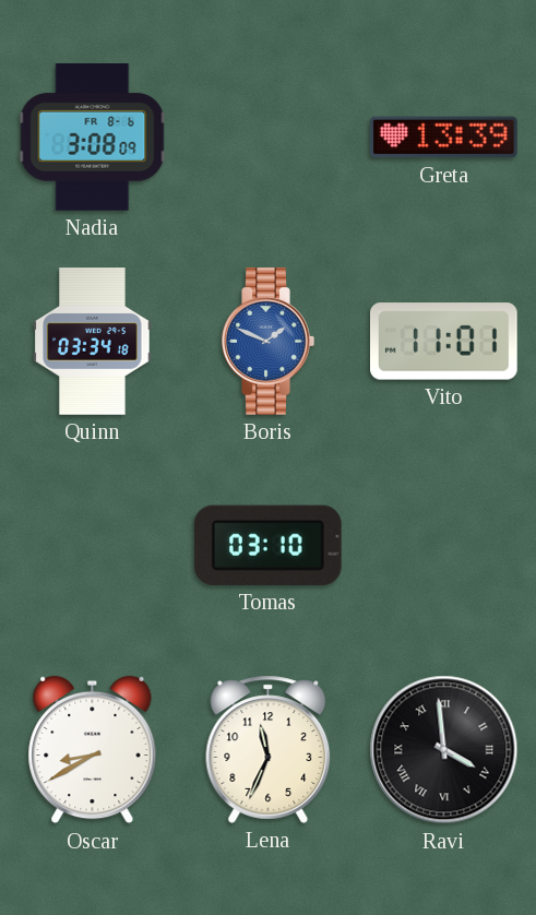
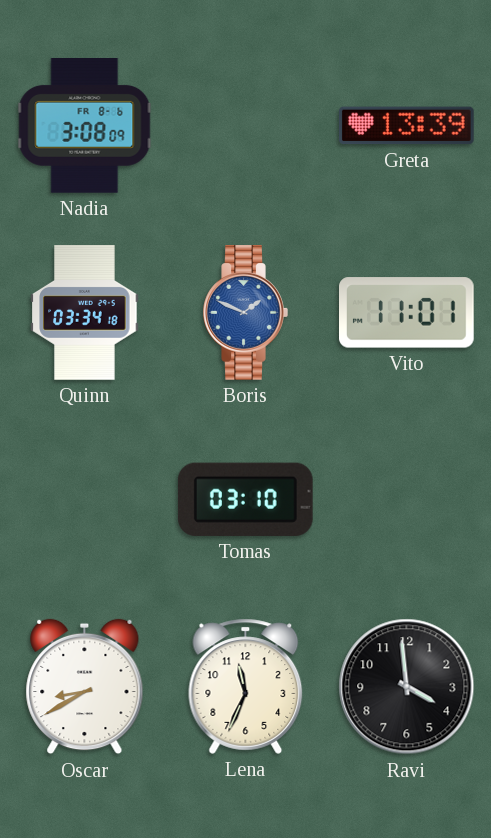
Ravi numerals: Roman -> Arabic (407, 687)
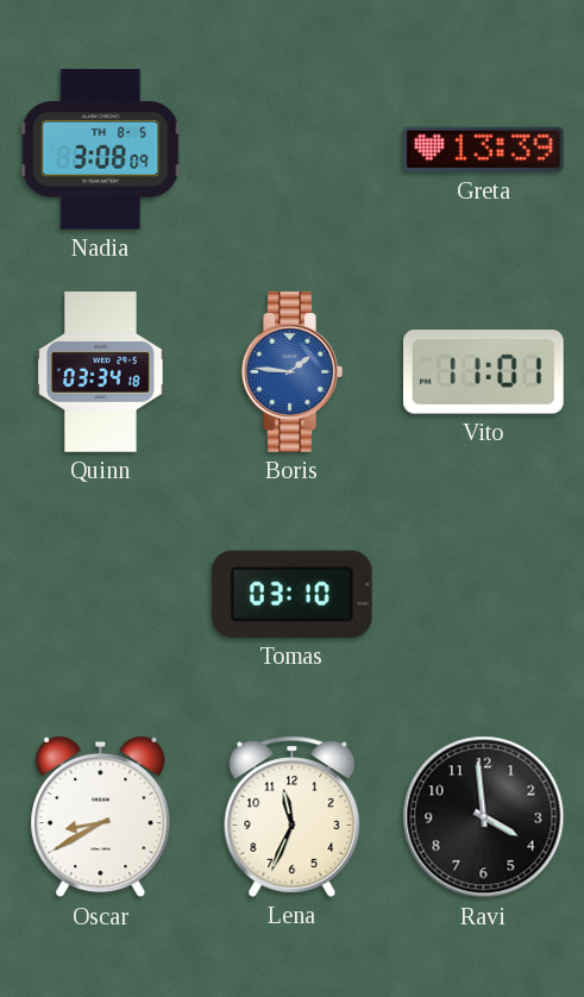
Nadia date: FR 8-6 -> TH 8-5 (101, 150)
Boris: 1:49 -> 1:46 (291, 372)
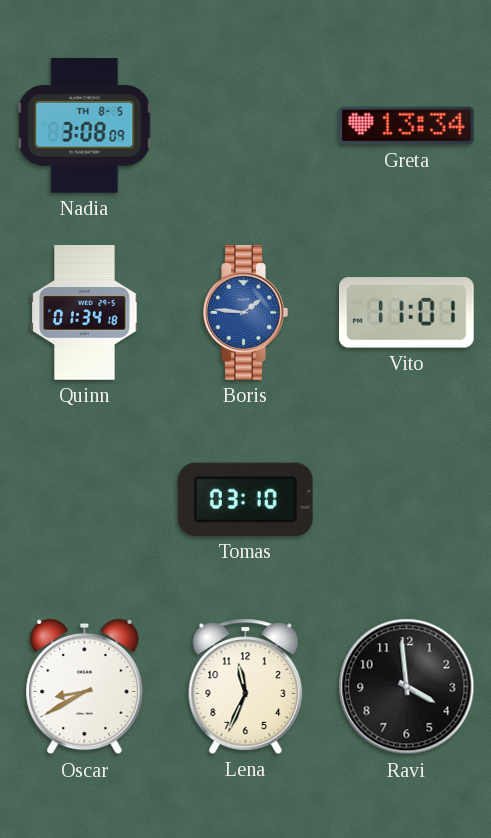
Greta: 13:39 -> 13:34 (407, 126)
Quinn: 03:34 -> 01:34 (85, 313)
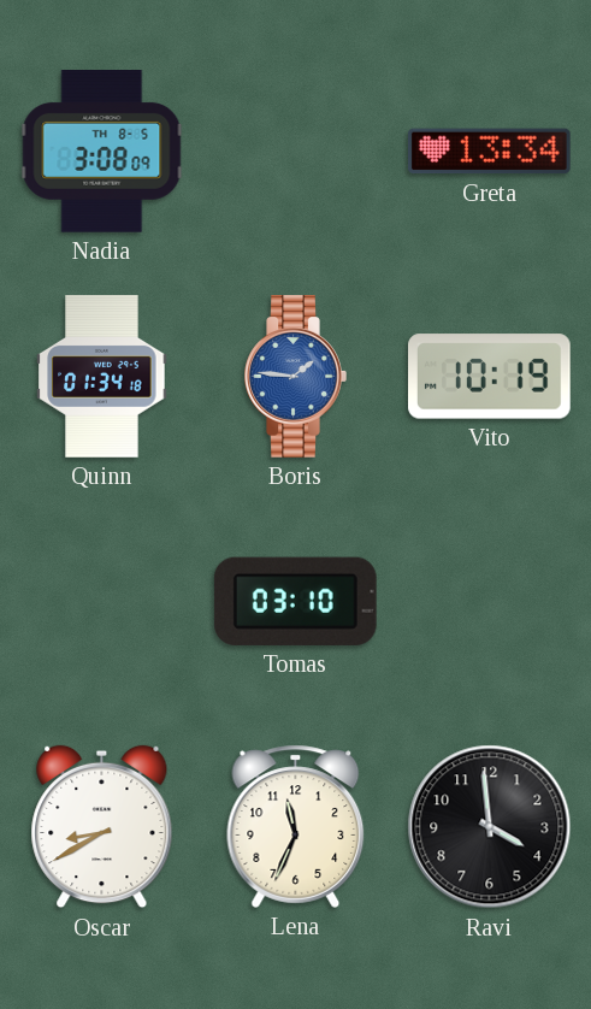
Vito: 11:01 -> 10:19 (490, 377)
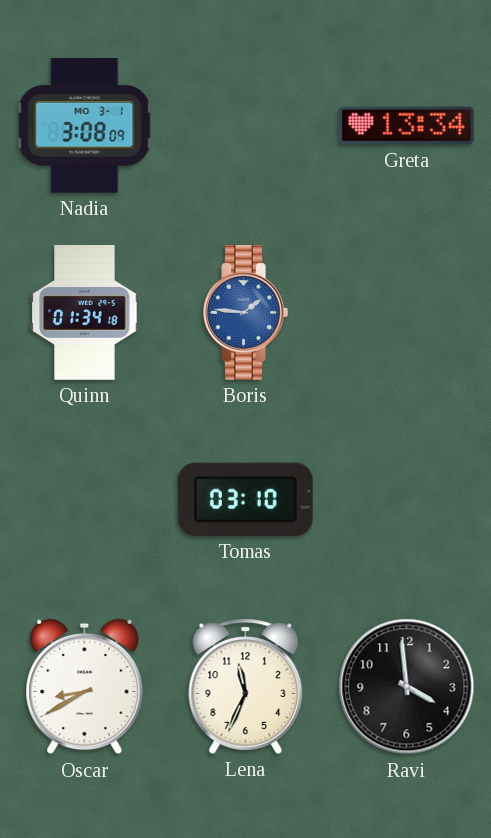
Nadia date: TH 8-5 -> MO 3-1 (85, 126)
Vito: 10:19 -> none (490, 377)
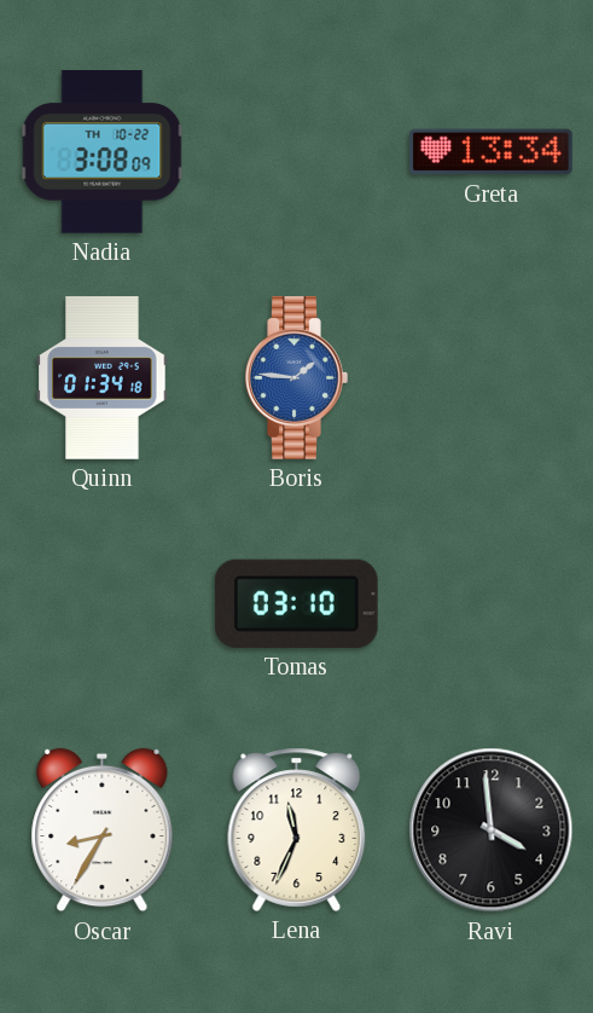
Nadia date: MO 3-1 -> TH 10-22 (103, 152)
Oscar: 8:40 -> 8:35 (103, 830)
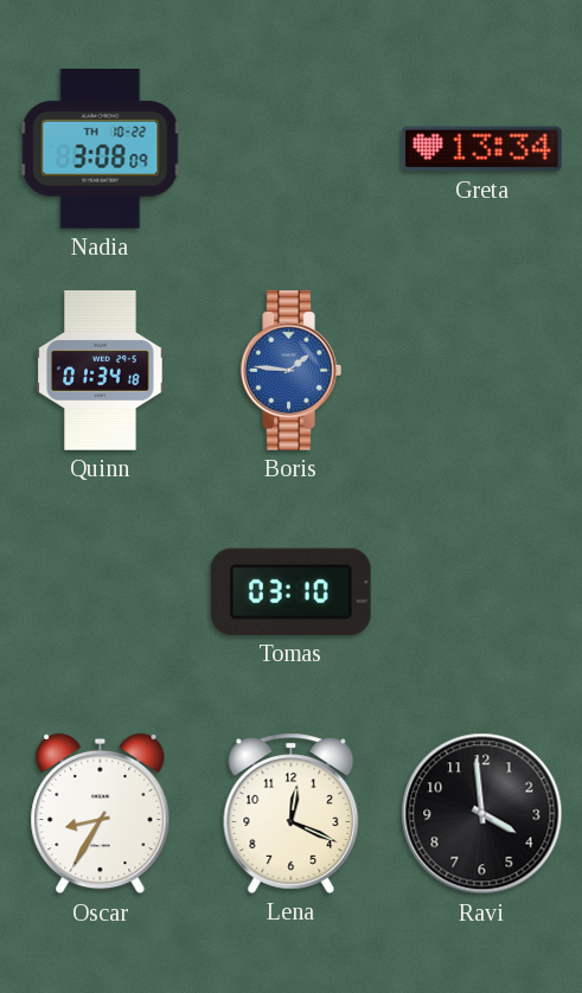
Lena: 11:34 -> 12:19 (292, 813)
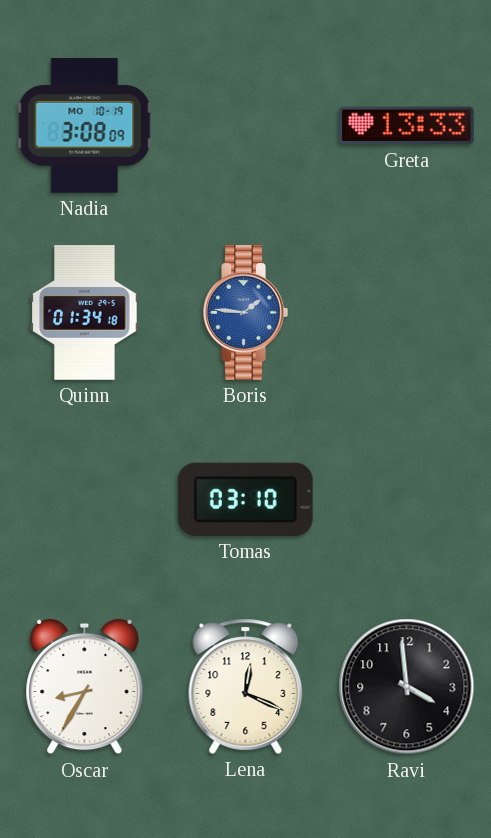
Nadia date: TH 10-22 -> MO 10-19 (85, 126)
Greta: 13:34 -> 13:33 (407, 126)
